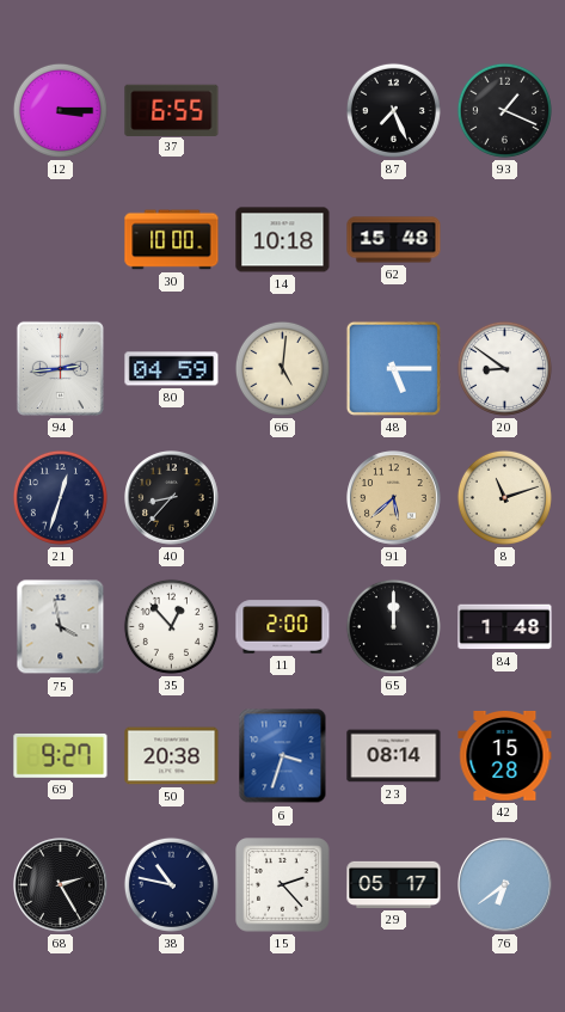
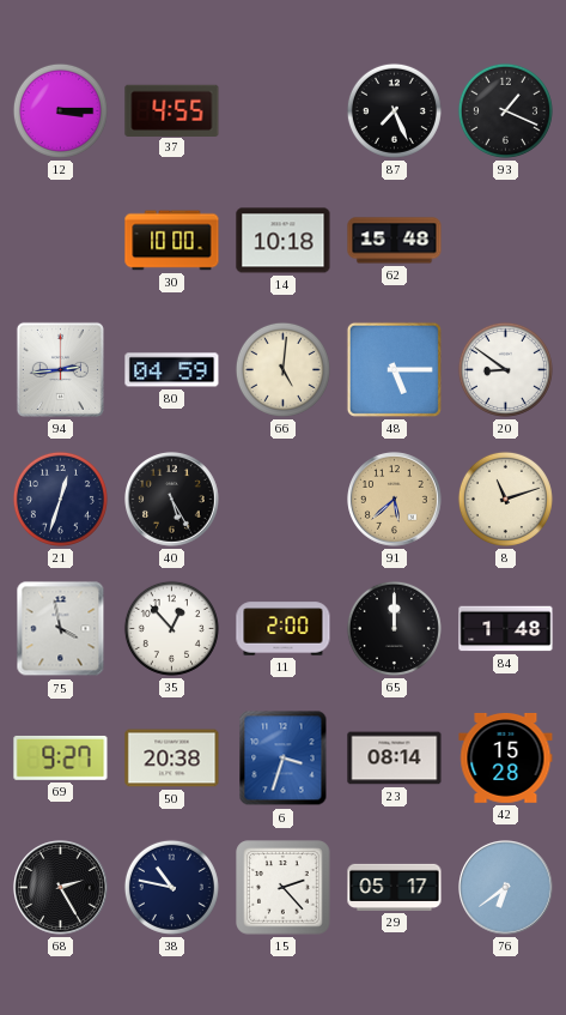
37: 6:55 -> 4:55 (172, 110)
40: 8:37 -> 5:25 (172, 500)
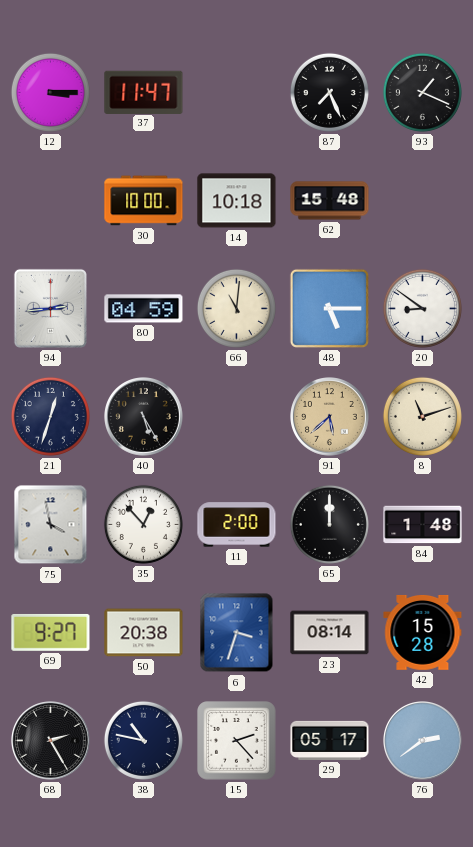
37: 4:55 -> 11:47 (144, 92)
66: 5:01 -> 11:01 (236, 308)
76: 6:39 -> 2:39 (423, 741)
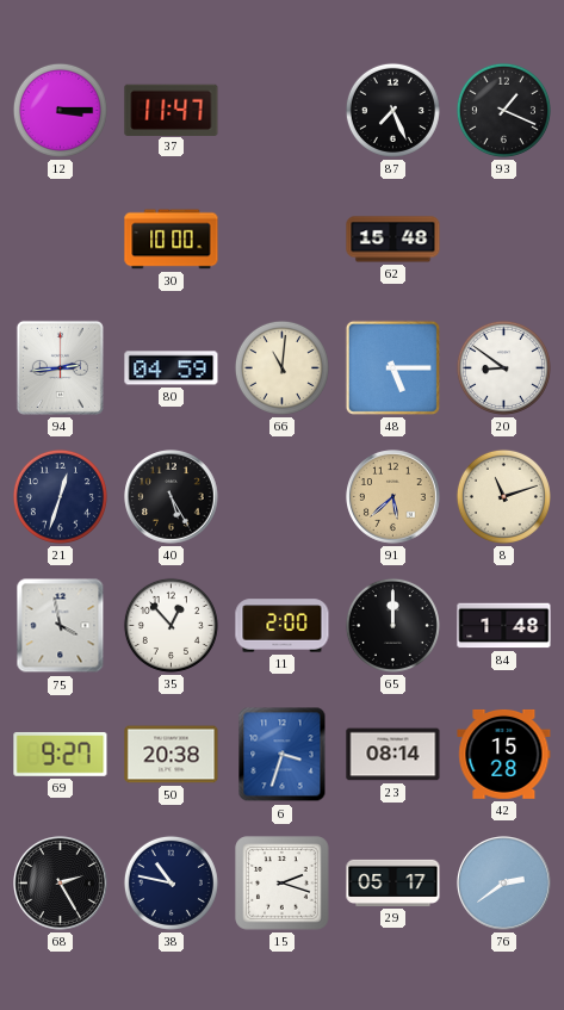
14: 10:18 -> none (237, 201)
15: 2:23 -> 2:18 (283, 884)
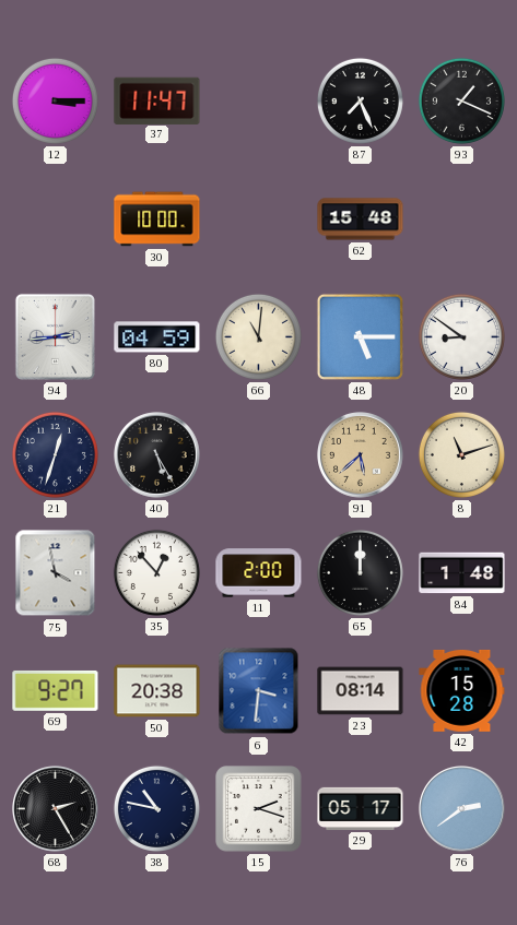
6: 3:33 -> 3:31 (259, 691)
